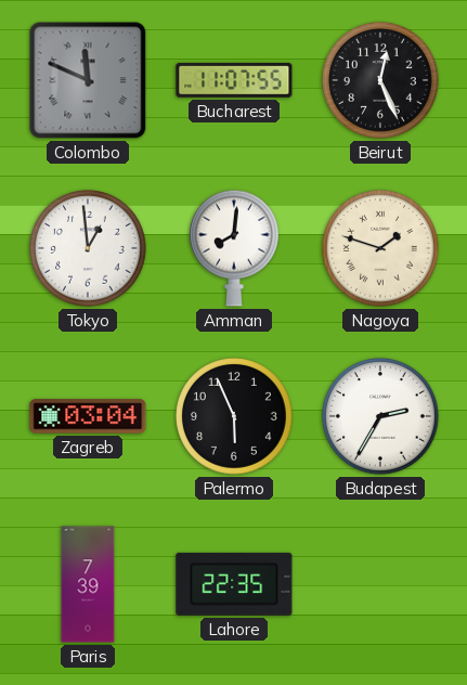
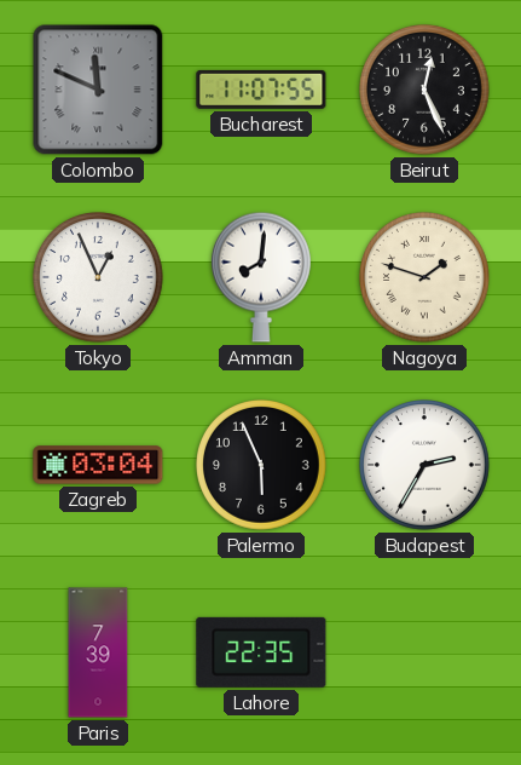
Tokyo: 12:59 -> 12:56 (99, 278)
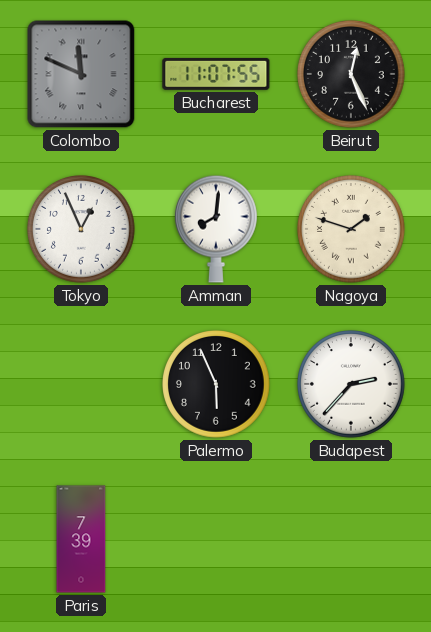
Zagreb: 03:04 -> none (98, 465)
Budapest: 2:35 -> 2:37 (352, 385)
Lahore: 22:35 -> none (261, 652)
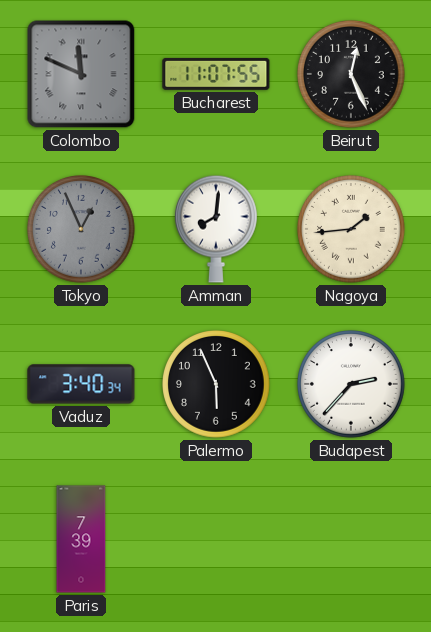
Tokyo dial: white -> grey (82, 230)
Nagoya: 1:48 -> 1:44 (352, 230)
Vaduz: none -> 3:40 (81, 384)
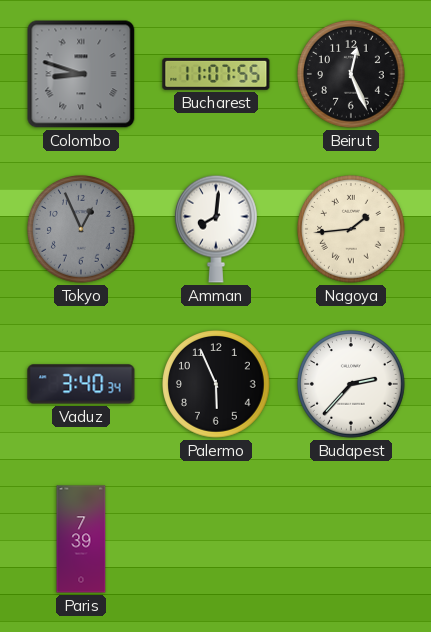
Colombo: 11:49 -> 8:48 (81, 74)
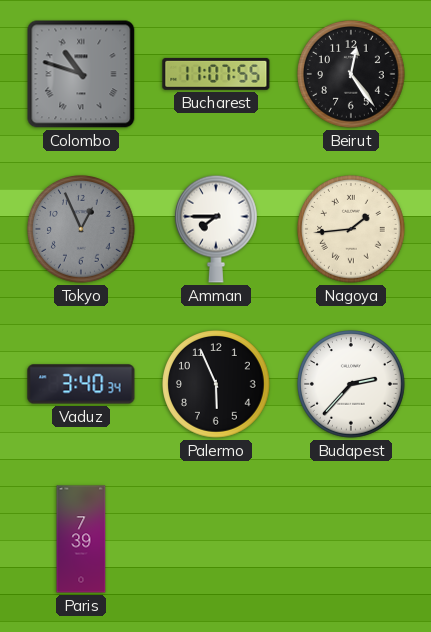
Colombo: 8:48 -> 10:48 (81, 74)
Beirut: 12:26 -> 12:24 (352, 75)
Amman: 8:01 -> 7:45 (216, 229)
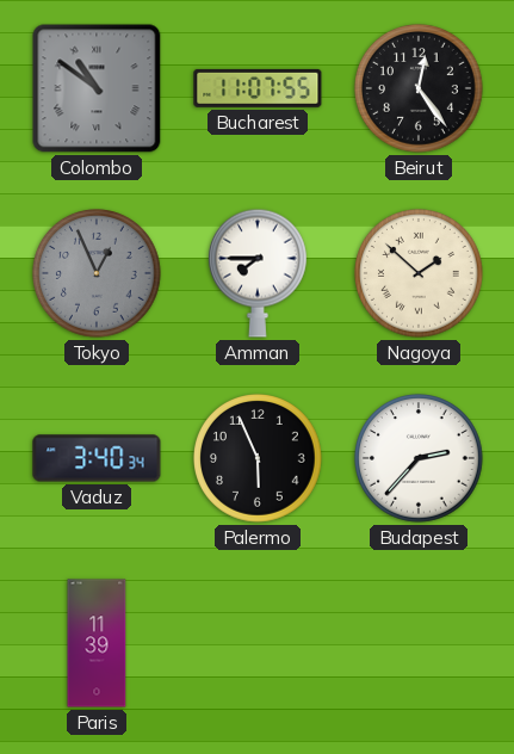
Colombo: 10:48 -> 10:51 (97, 88)
Nagoya: 1:44 -> 1:52 (420, 274)
Paris: 7:39 -> 11:39 (97, 643)
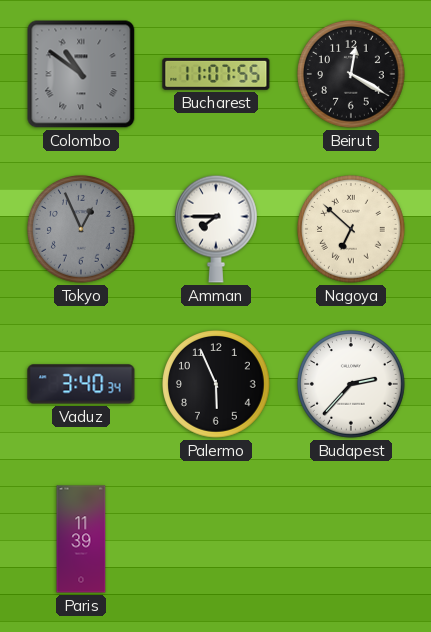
Beirut: 12:24 -> 12:20 (352, 75)
Nagoya: 1:52 -> 6:52 (352, 230)
